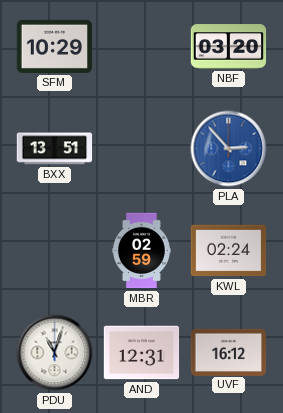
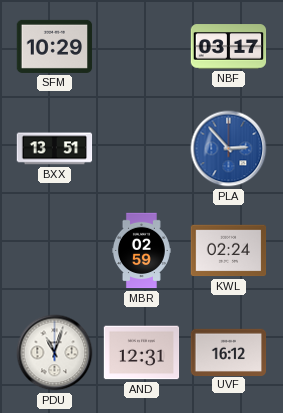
NBF: 03:20 -> 03:17 (229, 47)
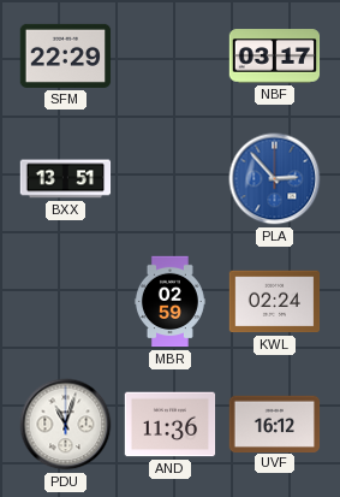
SFM: 10:29 -> 22:29 (66, 55)
AND: 12:31 -> 11:36 (171, 425)
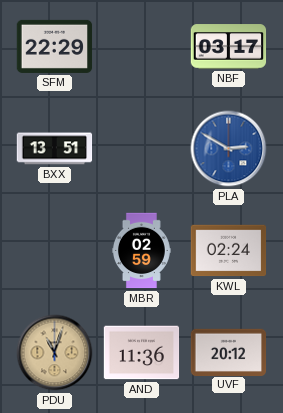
PLA: 2:53 -> 2:50 (229, 149)
PDU dial: white -> champagne (55, 353)
UVF: 16:12 -> 20:12 (229, 352)
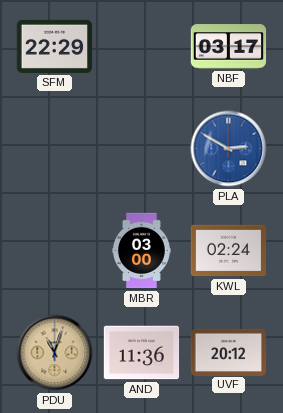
BXX: 13:51 -> none (55, 149)
MBR: 02:59 -> 03:00 (141, 251)
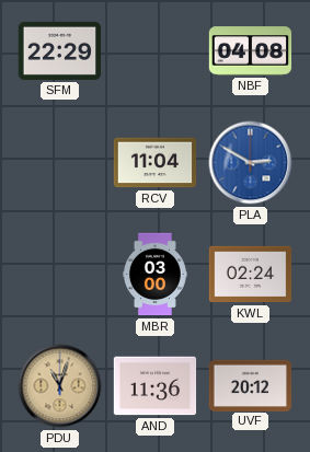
NBF: 03:17 -> 04:08 (251, 51)
RCV: none -> 11:04 (156, 163)
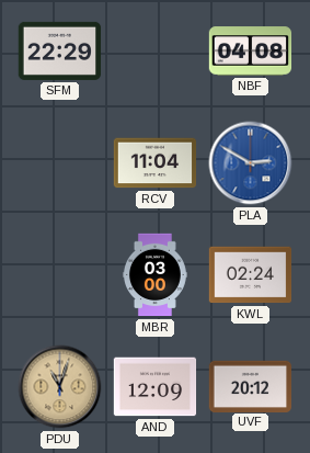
AND: 11:36 -> 12:09 (156, 387)
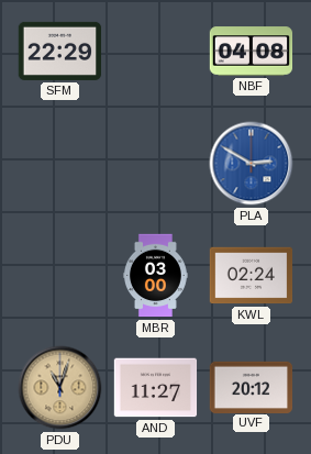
RCV: 11:04 -> none (156, 163)
AND: 12:09 -> 11:27 (156, 388)
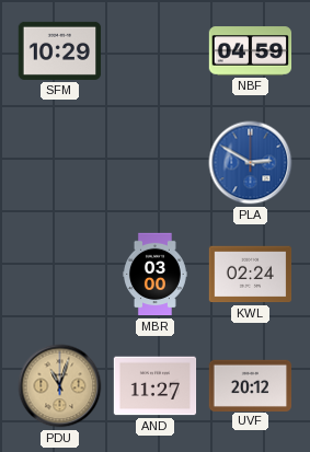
SFM: 22:29 -> 10:29 (60, 50)
NBF: 04:08 -> 04:59 (251, 51)
